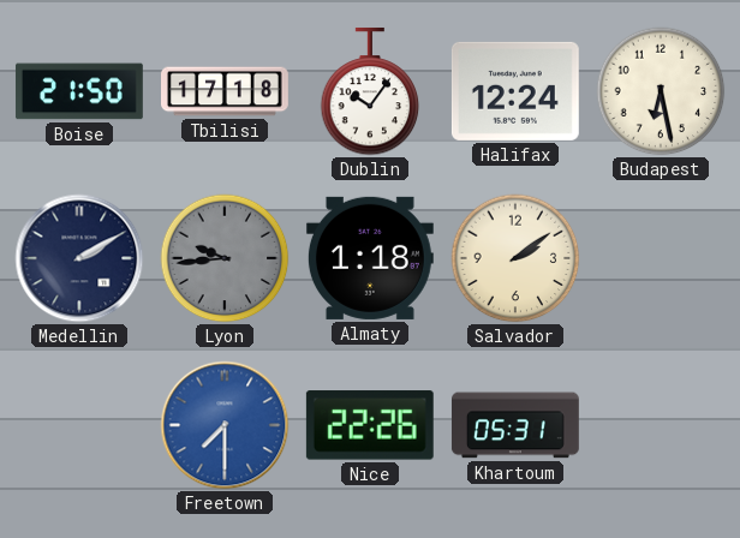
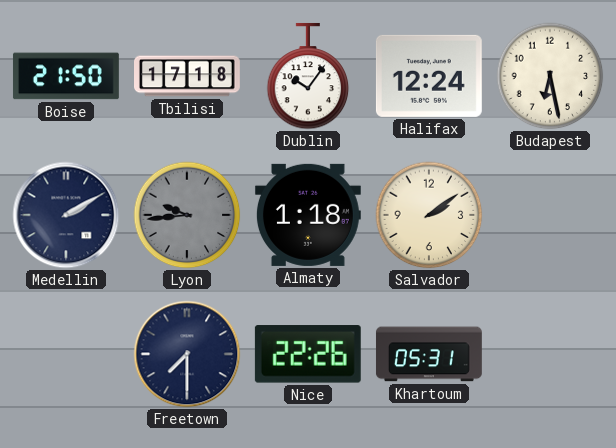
Freetown dial: blue -> navy (187, 354)
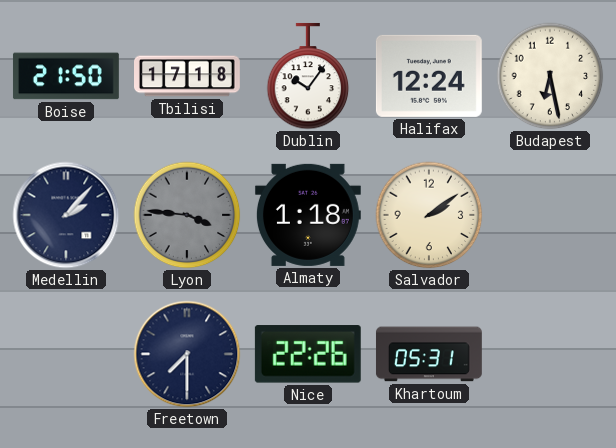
Medellin: 2:10 -> 2:07 (66, 215)
Lyon: 9:44 -> 3:46 (187, 215)
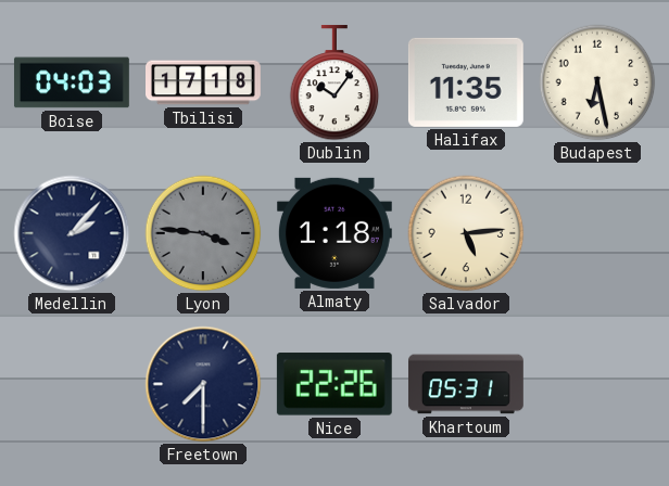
Boise: 21:50 -> 04:03 (72, 82)
Halifax: 12:24 -> 11:35 (466, 82)
Salvador: 2:09 -> 5:14 (466, 233)
